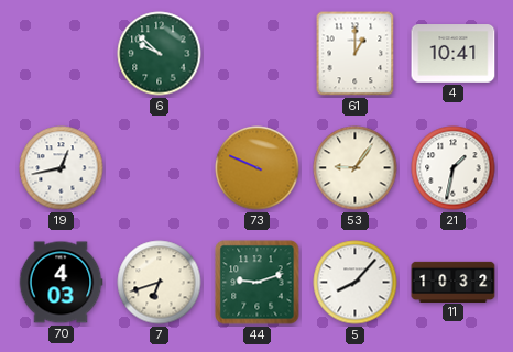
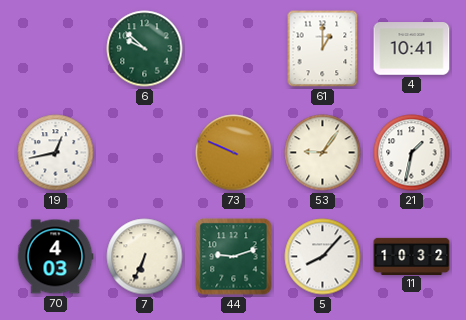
7: 6:42 -> 6:34 (145, 257)
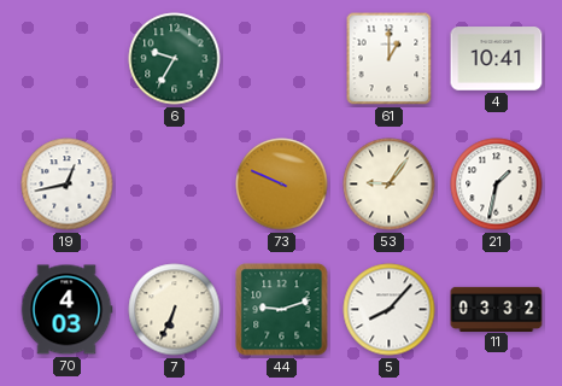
6: 9:52 -> 9:35 (175, 59)
11: 10:32 -> 03:32 (497, 309)
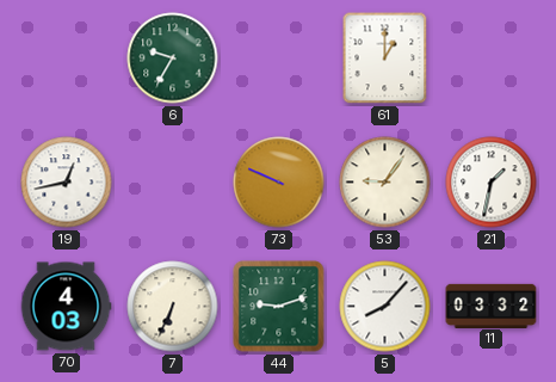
4: 10:41 -> none (497, 59)
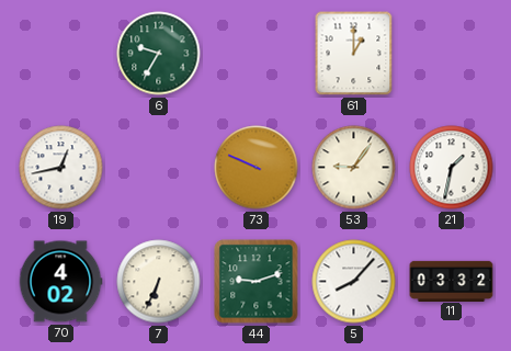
70: 4:03 -> 4:02 (60, 282)
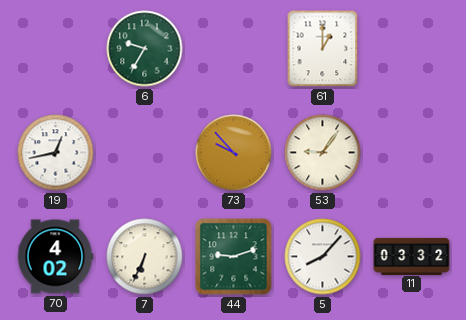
73: 9:49 -> 9:53 (234, 153)
21: 1:32 -> none (452, 168)
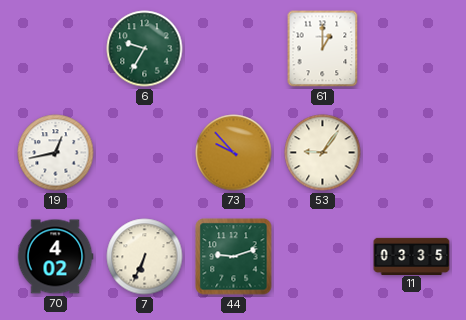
5: 8:07 -> none (323, 257)
11: 03:32 -> 03:35 (412, 256)
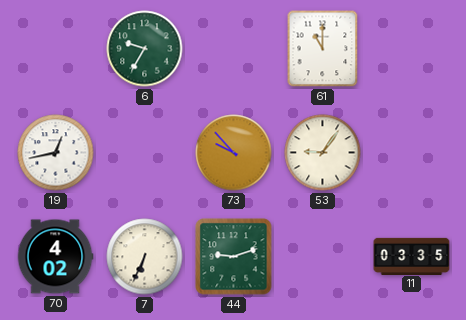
61: 1:00 -> 11:00 (323, 49)
